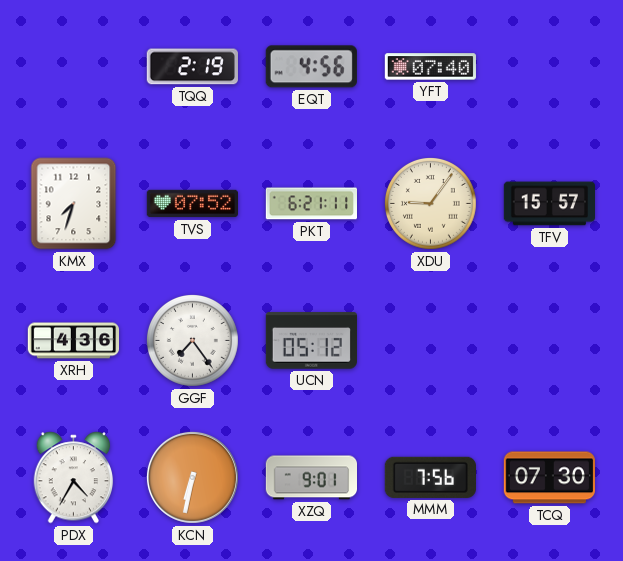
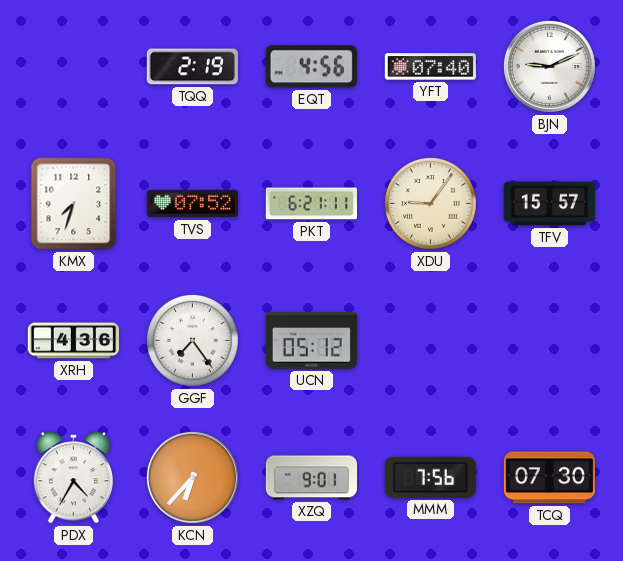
BJN: none -> 9:11 (549, 66)
KCN: 6:32 -> 6:37 (192, 477)
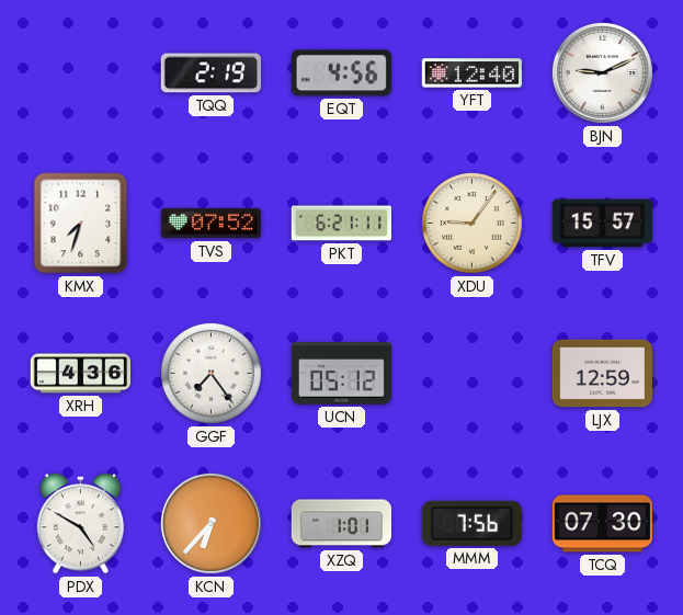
YFT: 07:40 -> 12:40 (471, 73)
LJX: none -> 12:59 (602, 374)
PDX: 4:35 -> 4:50 (81, 524)
XZQ: 9:01 -> 1:01 (341, 524)
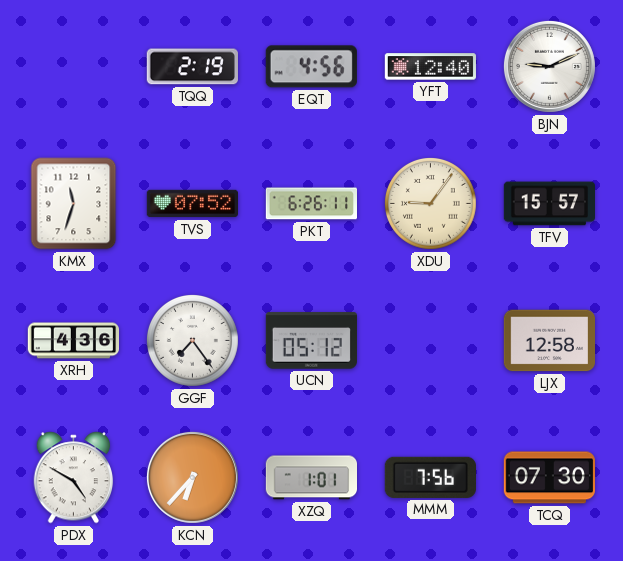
KMX: 7:33 -> 11:33 (74, 204)
PKT: 6:21 -> 6:26 (311, 204)
LJX: 12:59 -> 12:58 (549, 341)
